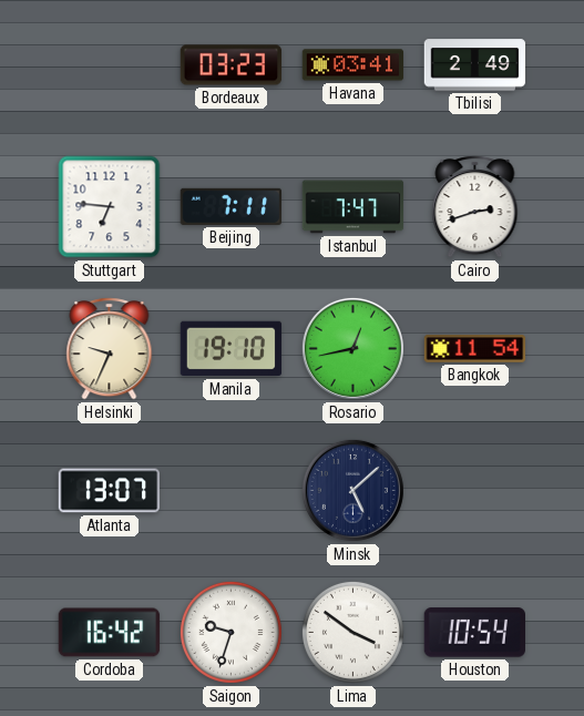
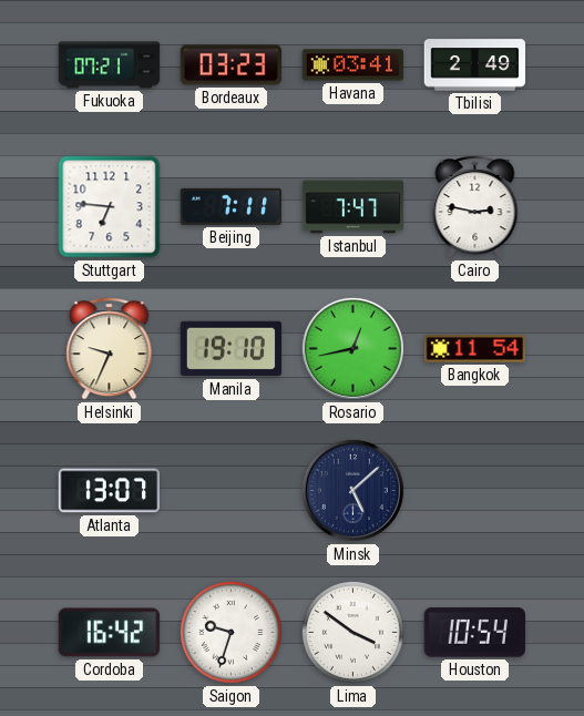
Fukuoka: none -> 07:21 (110, 65)
Cairo: 2:42 -> 2:47 (475, 207)
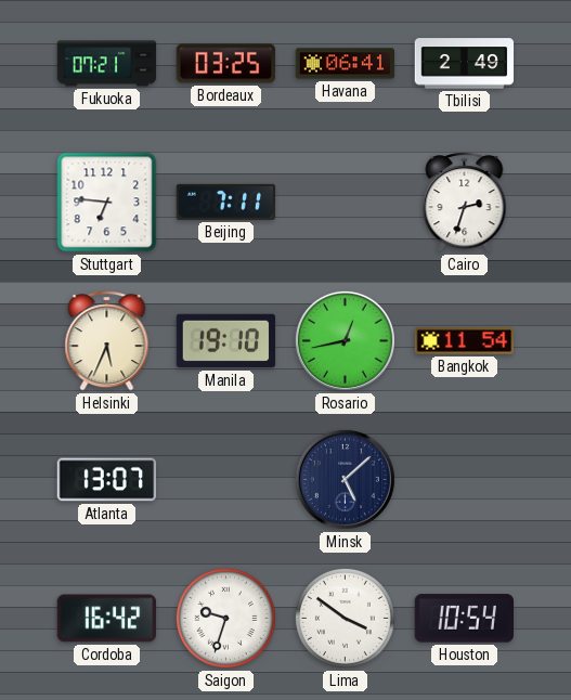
Bordeaux: 03:23 -> 03:25 (226, 64)
Havana: 03:41 -> 06:41 (346, 64)
Istanbul: 7:47 -> none (354, 207)
Cairo: 2:47 -> 2:33 (465, 203)
Helsinki: 9:34 -> 5:34 (107, 341)
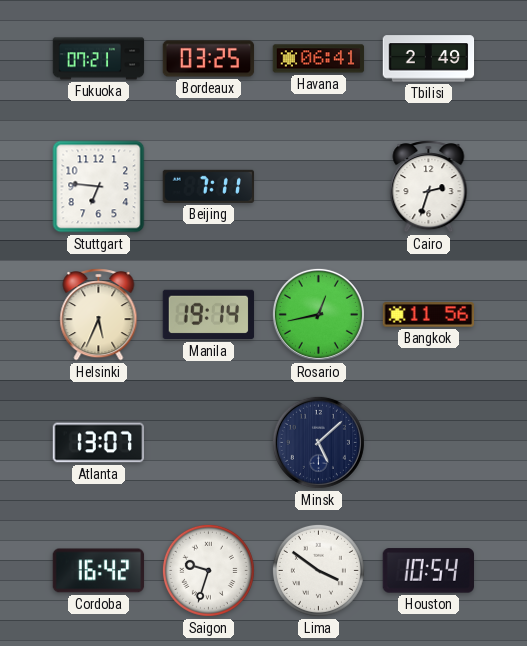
Manila: 19:10 -> 19:14 (209, 315)
Bangkok: 11:54 -> 11:56 (429, 315)
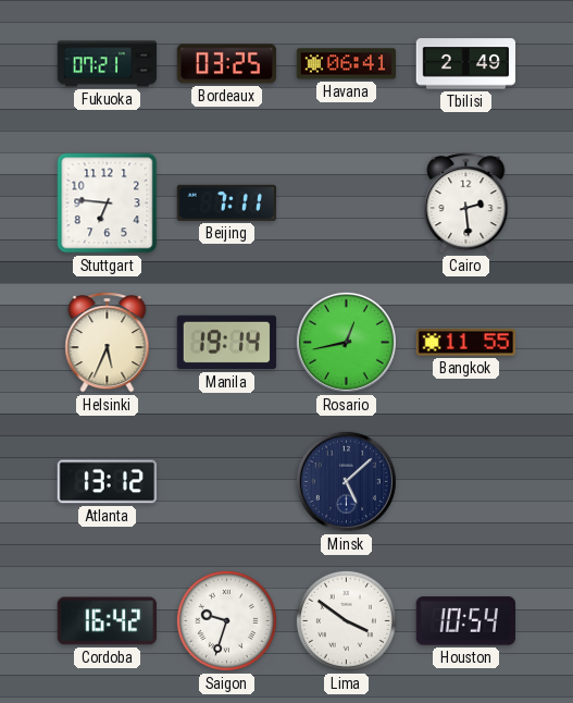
Cairo: 2:33 -> 2:29 (466, 203)
Bangkok: 11:56 -> 11:55 (466, 343)
Atlanta: 13:07 -> 13:12 (108, 482)
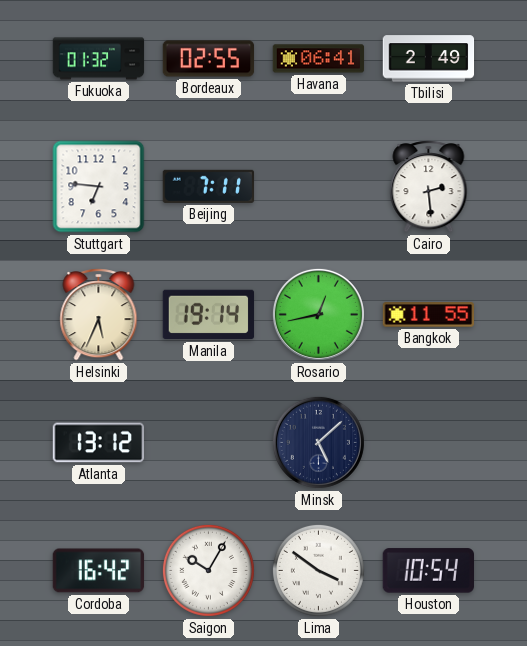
Fukuoka: 07:21 -> 01:32 (99, 59)
Bordeaux: 03:25 -> 02:55 (209, 59)
Saigon: 9:33 -> 10:05 (208, 570)
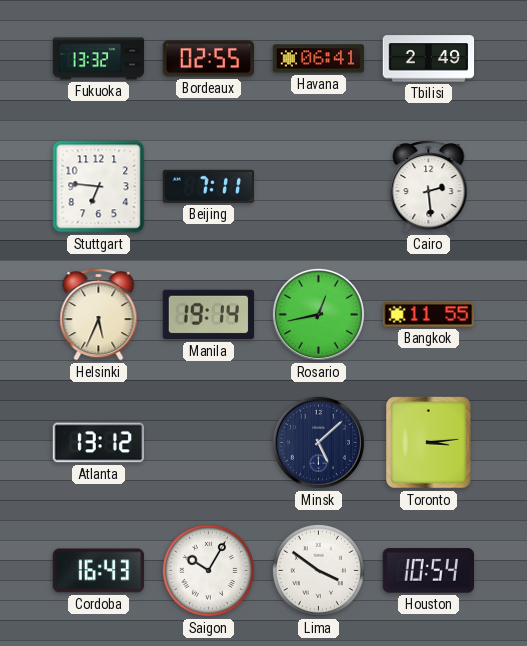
Fukuoka: 01:32 -> 13:32 (99, 59)
Toronto: none -> 3:14 (429, 443)
Cordoba: 16:42 -> 16:43 (99, 571)
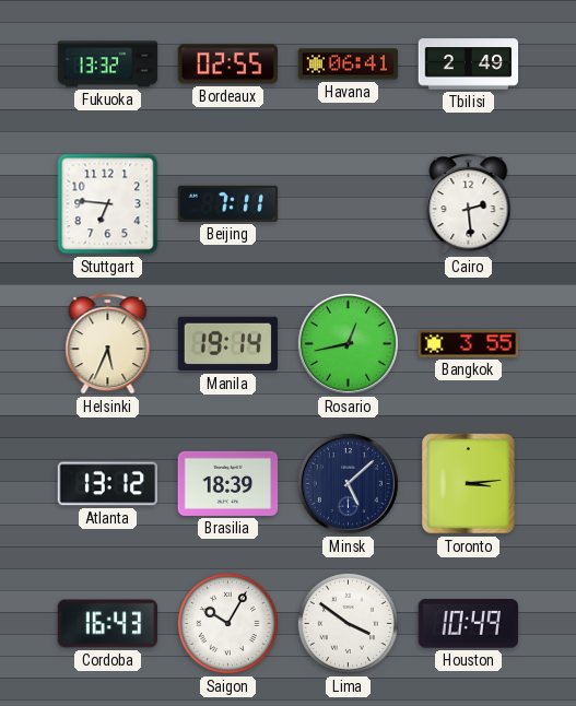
Bangkok: 11:55 -> 3:55 (469, 344)
Brasilia: none -> 18:39 (228, 483)
Houston: 10:54 -> 10:49 (468, 624)
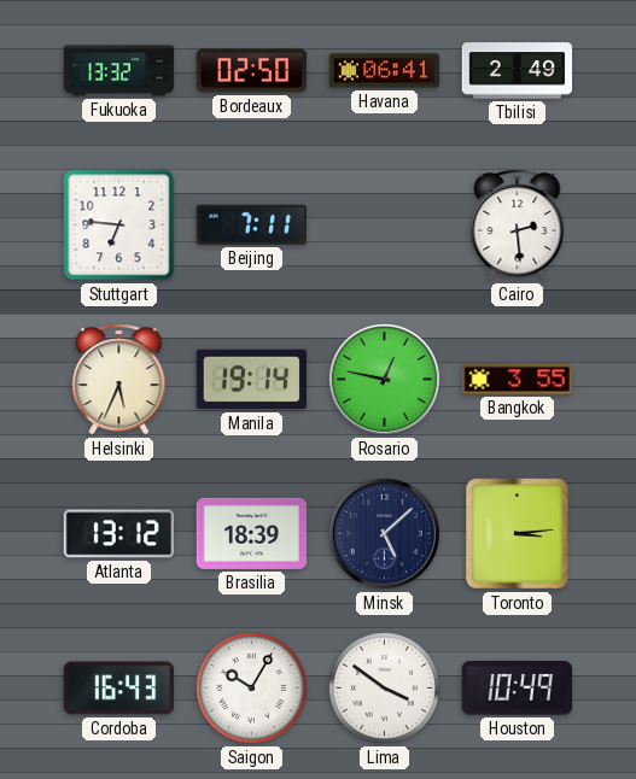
Bordeaux: 02:55 -> 02:50 (252, 71)
Rosario: 12:43 -> 12:47 (384, 379)
